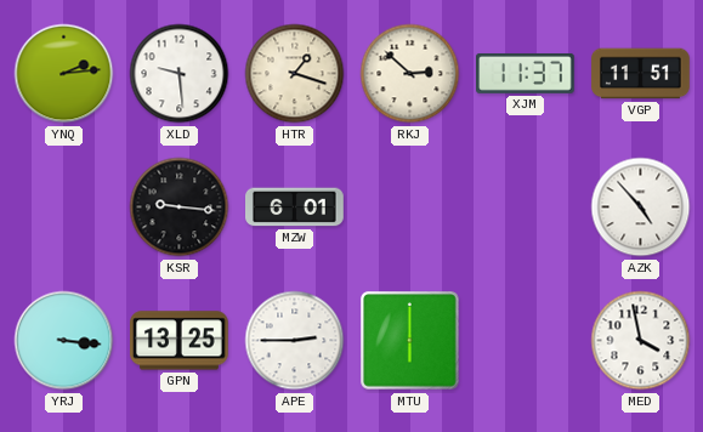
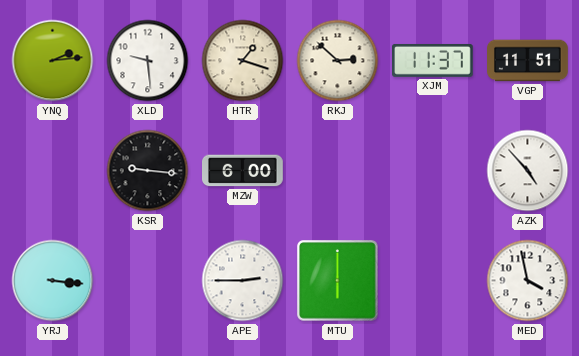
MZW: 6:01 -> 6:00 (243, 171)
GPN: 13:25 -> none (180, 341)
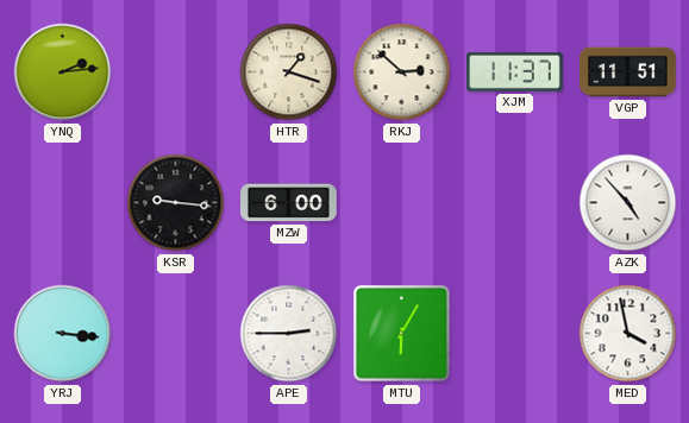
XLD: 9:29 -> none (148, 61)
MTU: 6:00 -> 6:05 (402, 334)
